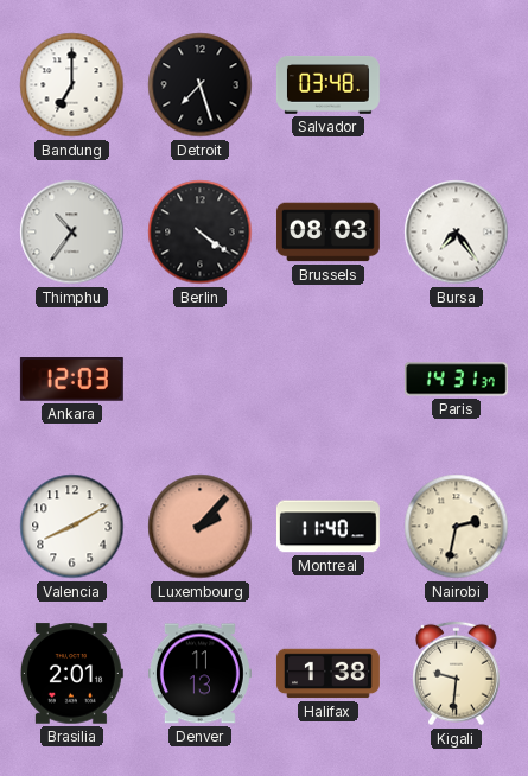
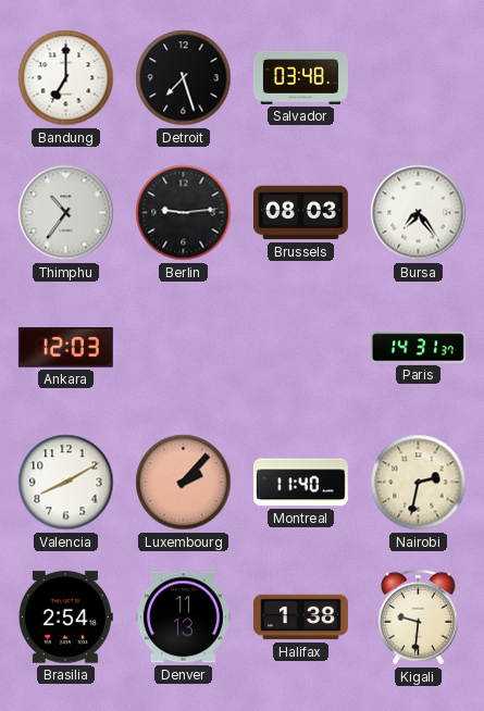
Berlin: 4:21 -> 9:14 (184, 213)
Brasilia: 2:01 -> 2:54 (65, 618)
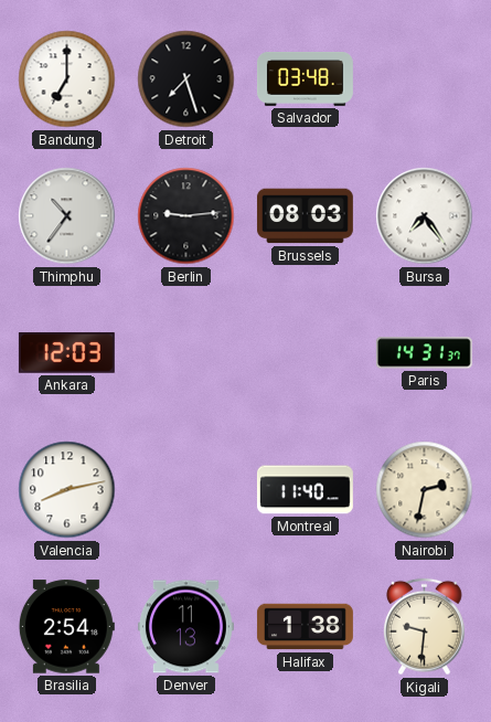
Valencia: 8:10 -> 8:13 (67, 490)
Luxembourg: 2:07 -> none (184, 483)
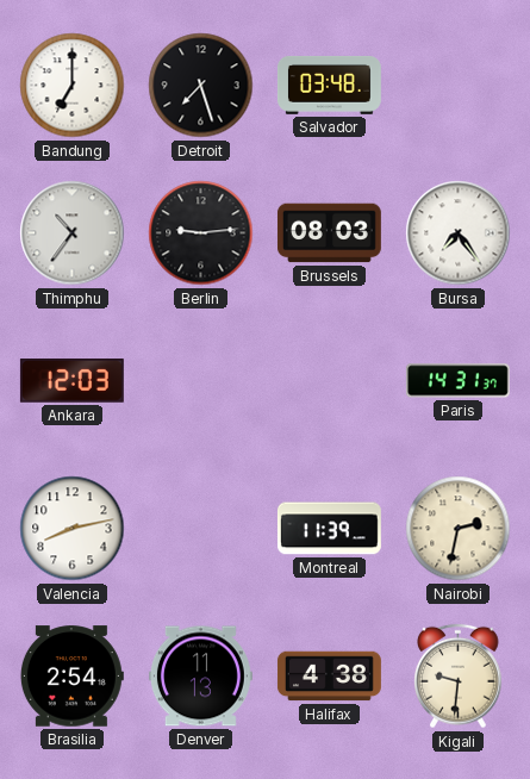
Montreal: 11:40 -> 11:39 (329, 529)
Halifax: 1:38 -> 4:38 (329, 677)
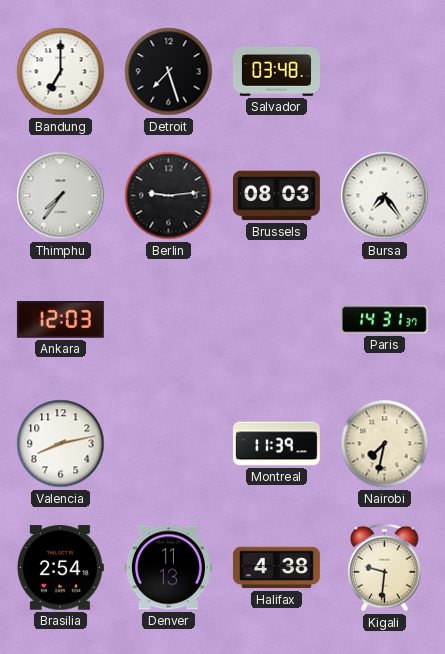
Thimphu: 10:36 -> 7:36 (61, 196)
Nairobi: 2:32 -> 7:32 (385, 444)
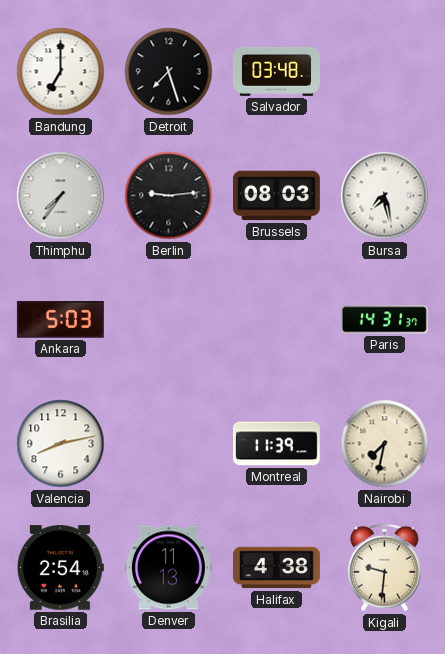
Bursa: 7:24 -> 7:28 (385, 196)
Ankara: 12:03 -> 5:03 (60, 320)
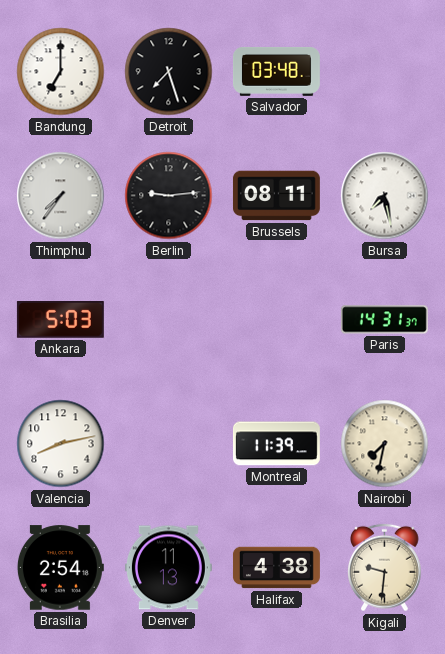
Brussels: 08:03 -> 08:11 (276, 196)
